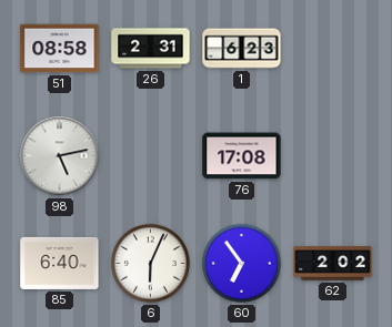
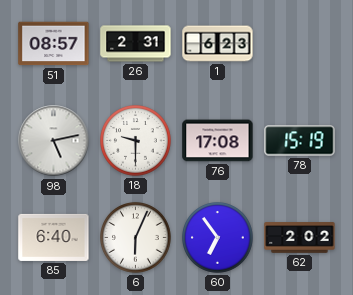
51: 08:58 -> 08:57 (54, 44)
18: none -> 9:30 (136, 141)
78: none -> 15:19 (300, 141)
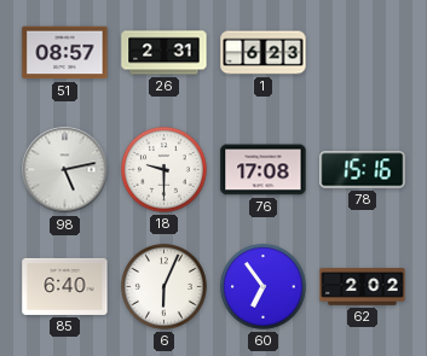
78: 15:19 -> 15:16 (363, 170)
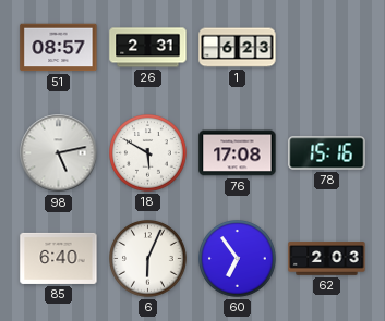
18: 9:30 -> 5:50 (148, 153)
62: 2:02 -> 2:03 (327, 259)
